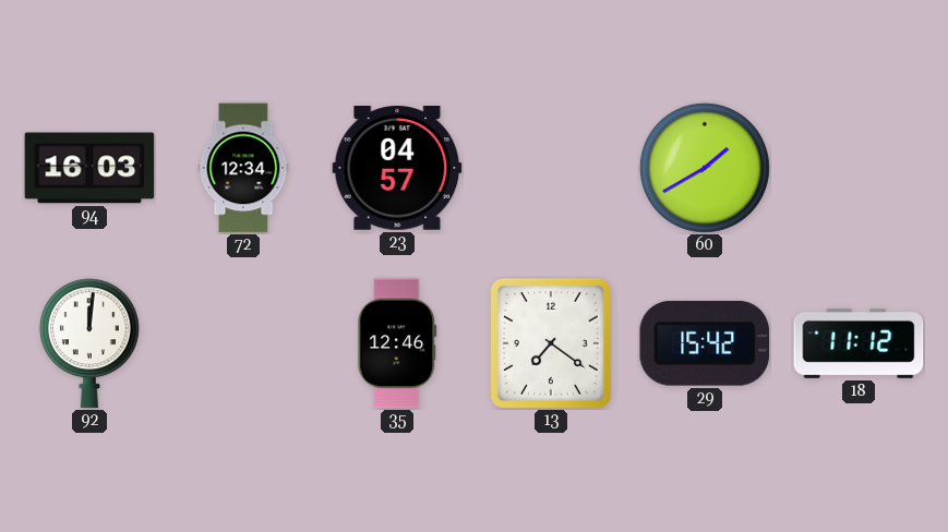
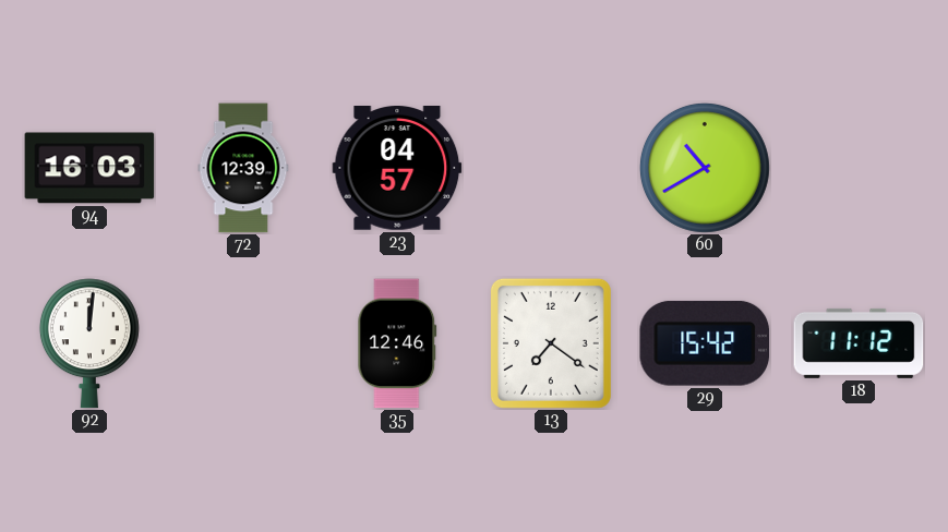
72: 12:34 -> 12:39 (243, 168)
60: 1:40 -> 10:40 (705, 168)
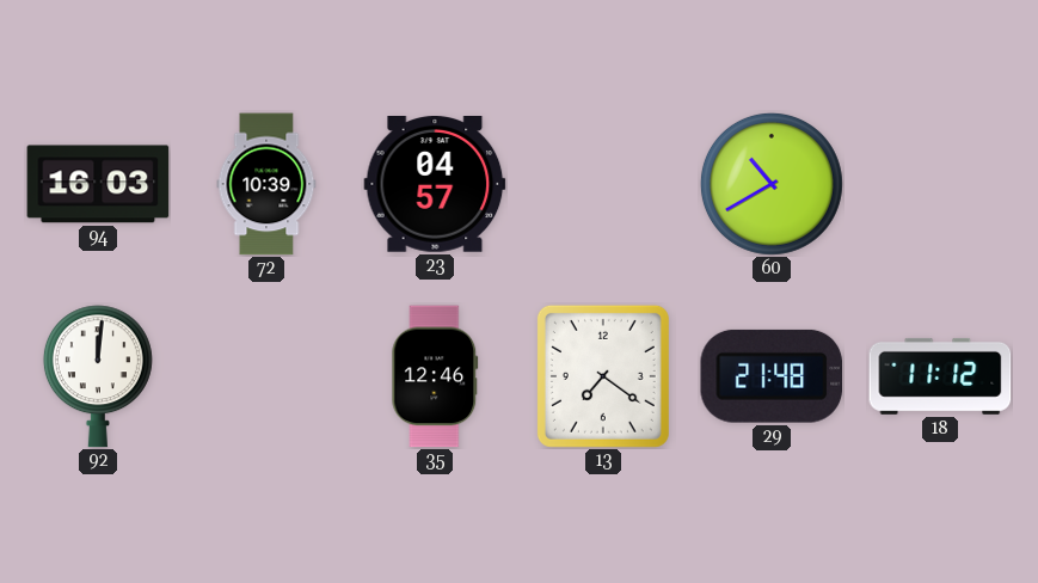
72: 12:39 -> 10:39 (266, 184)
29: 15:42 -> 21:48 (770, 376)
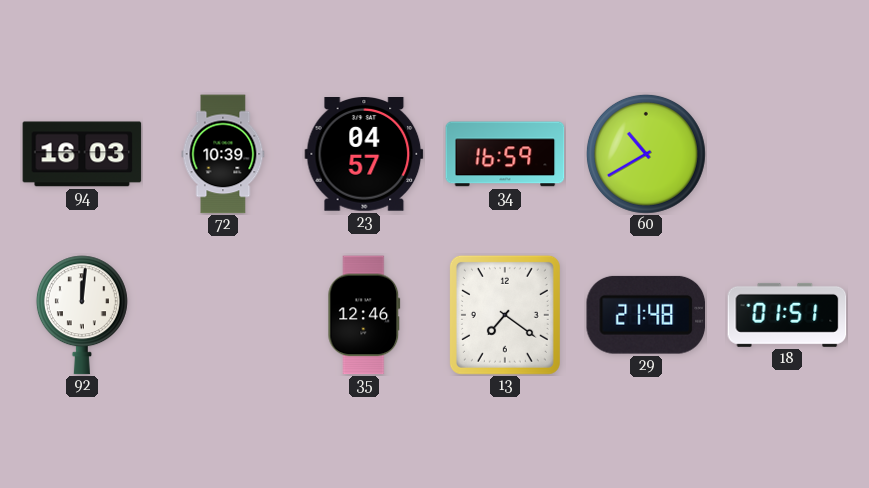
34: none -> 16:59 (505, 154)
18: 11:12 -> 01:51 (787, 315)
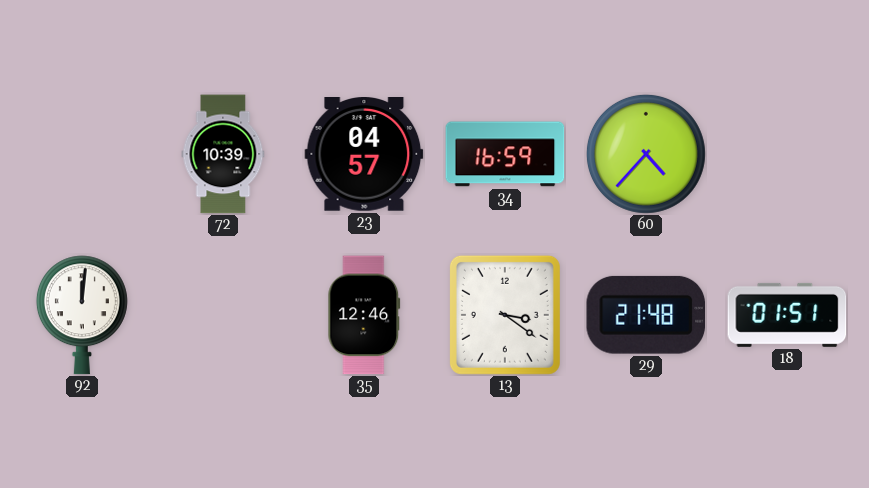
94: 16:03 -> none (82, 154)
60: 10:40 -> 4:37 (646, 154)
13: 7:21 -> 3:21 (505, 315)
